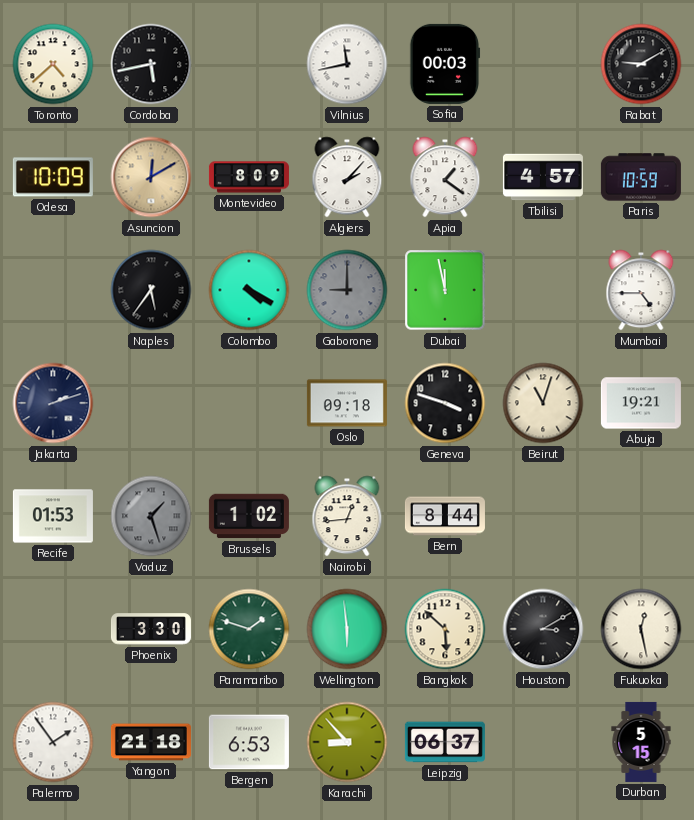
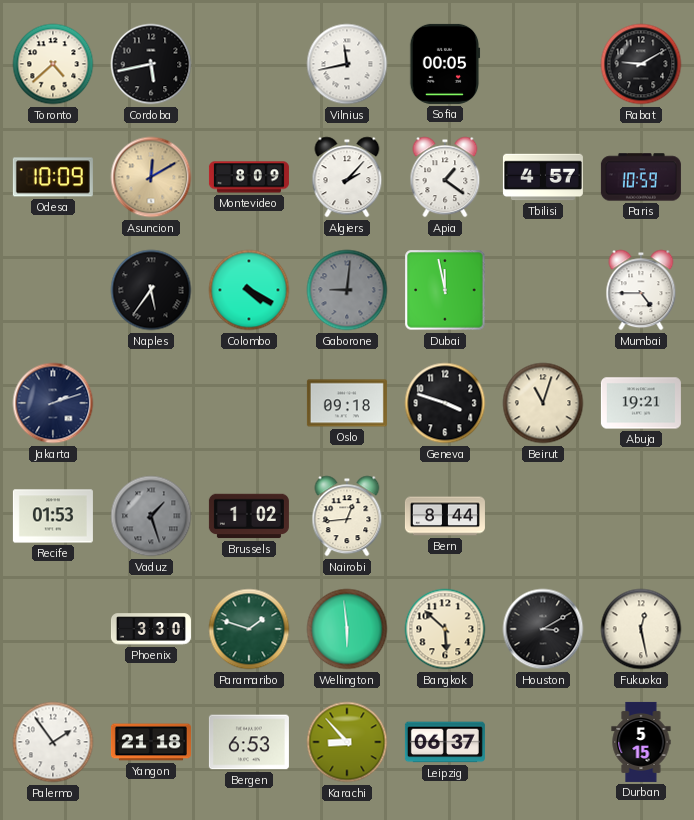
Sofia: 00:03 -> 00:05 (445, 64)
Gaborone: 9:00 -> 9:01 (347, 290)
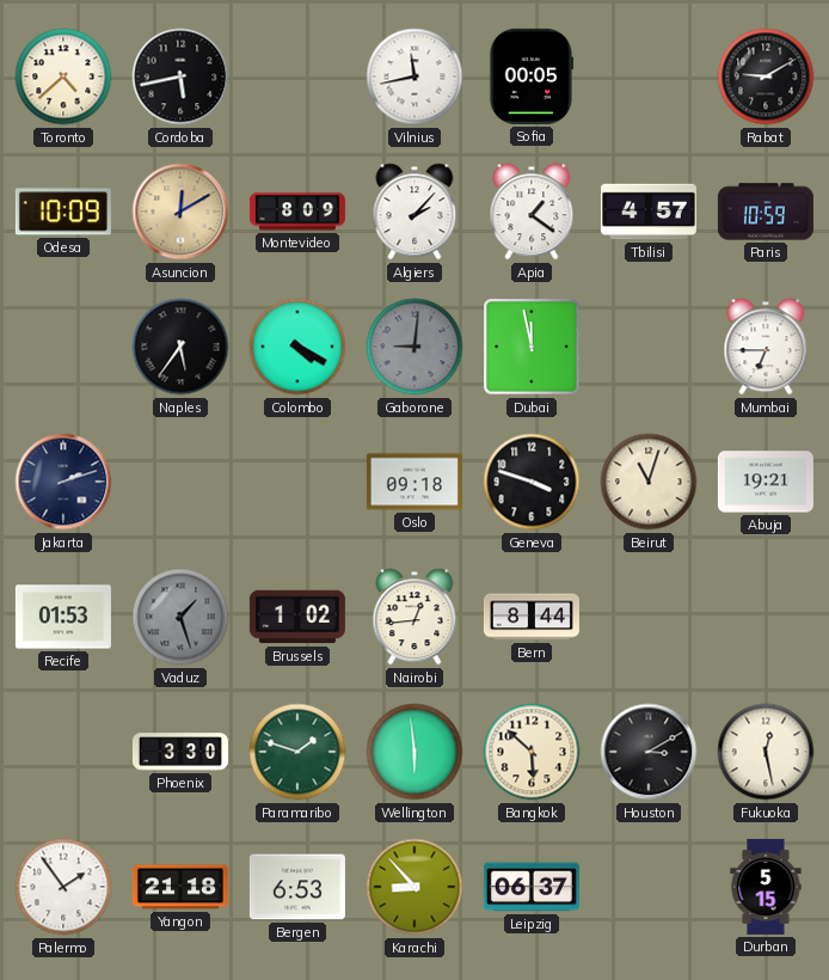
Mumbai: 4:45 -> 6:45 (766, 347)
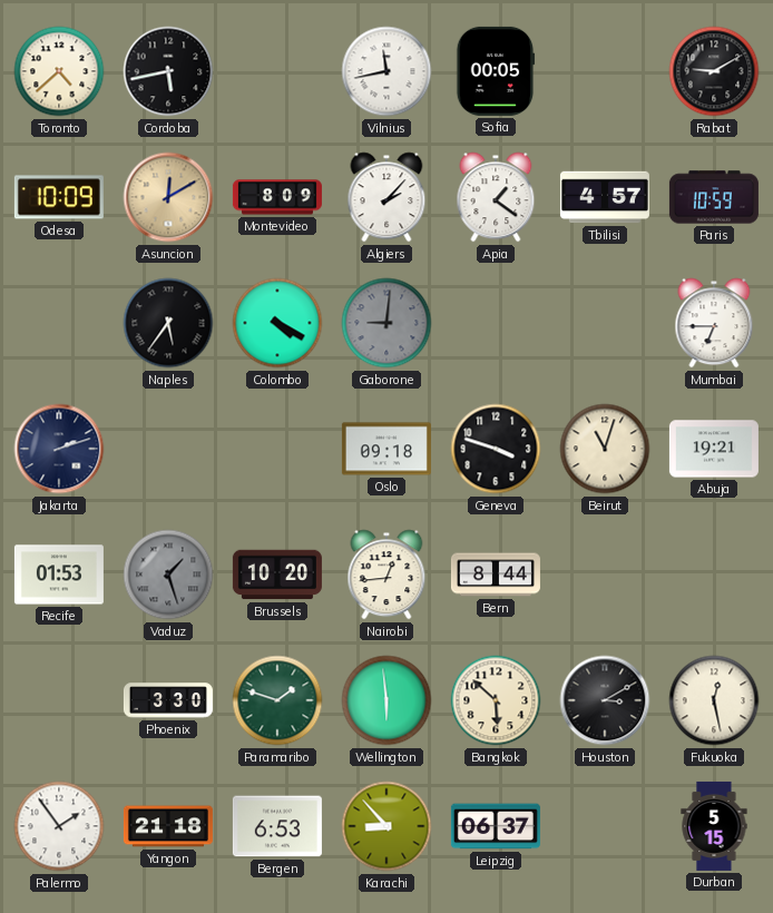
Dubai: 11:58 -> none (532, 347)
Brussels: 1:02 -> 10:20 (277, 575)
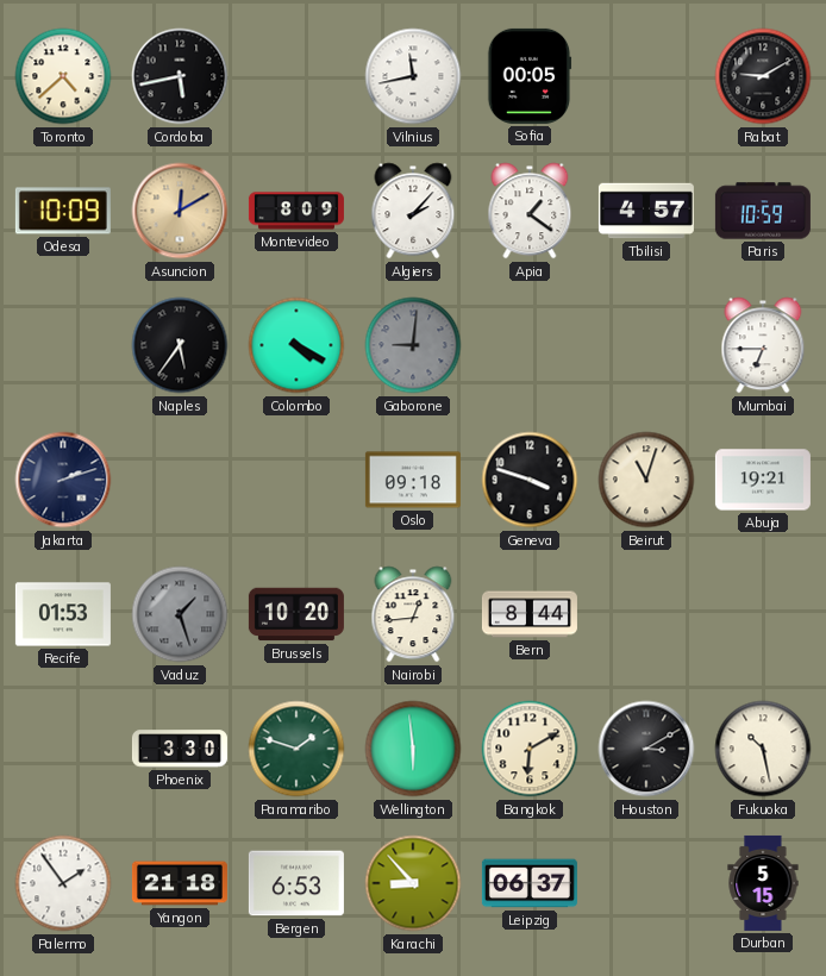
Bangkok: 5:52 -> 6:10 (530, 749)
Fukuoka: 12:28 -> 10:28 (763, 749)
